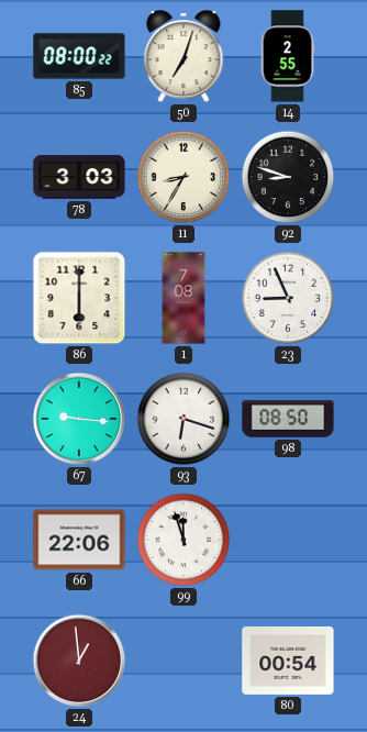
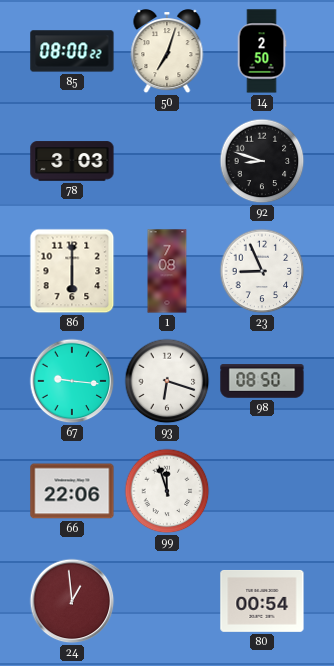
14: 2:55 -> 2:50 (262, 51)
11: 8:35 -> none (183, 177)
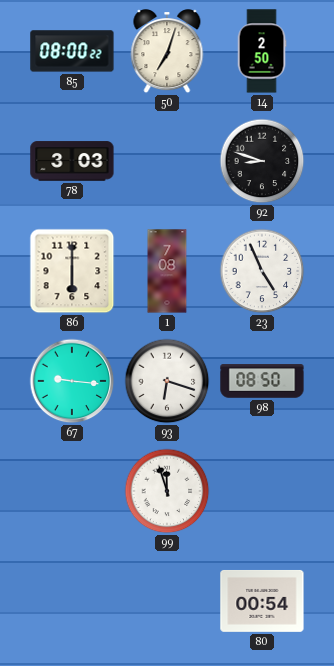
23: 8:56 -> 4:56 (262, 271)
66: 22:06 -> none (72, 491)
24: 12:59 -> none (72, 601)
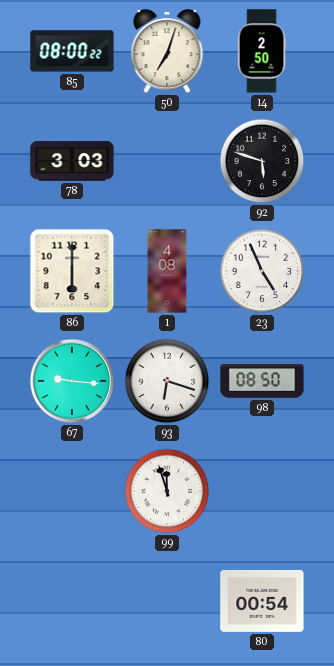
92: 8:48 -> 5:48 (262, 161)
1: 7:08 -> 4:08 (167, 271)
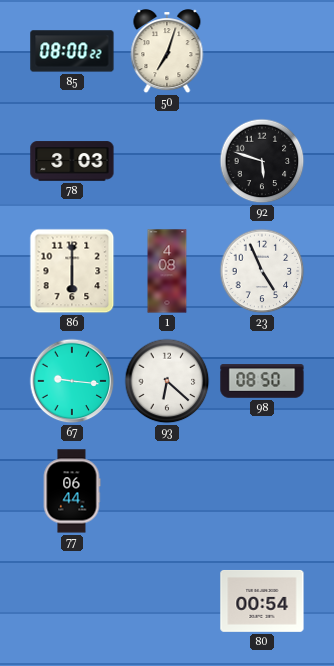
14: 2:50 -> none (262, 51)
93: 6:18 -> 6:22 (167, 381)
77: none -> 06:44 (72, 491)
99: 11:57 -> none (167, 491)
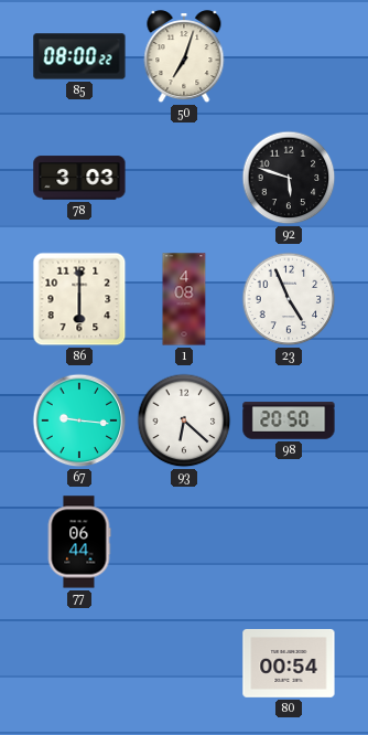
98: 08:50 -> 20:50 (289, 420)
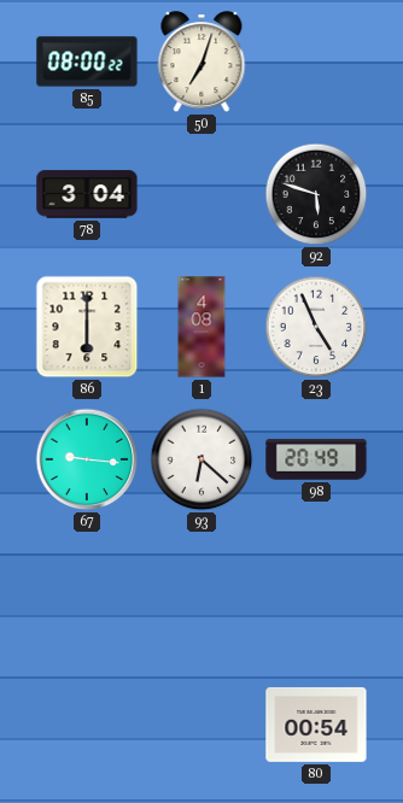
78: 3:03 -> 3:04 (87, 194)
98: 20:50 -> 20:49 (316, 459)
77: 06:44 -> none (79, 542)
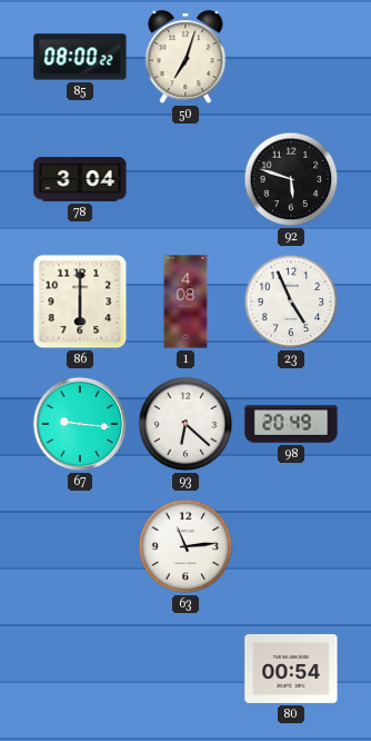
63: none -> 11:14 (185, 546)
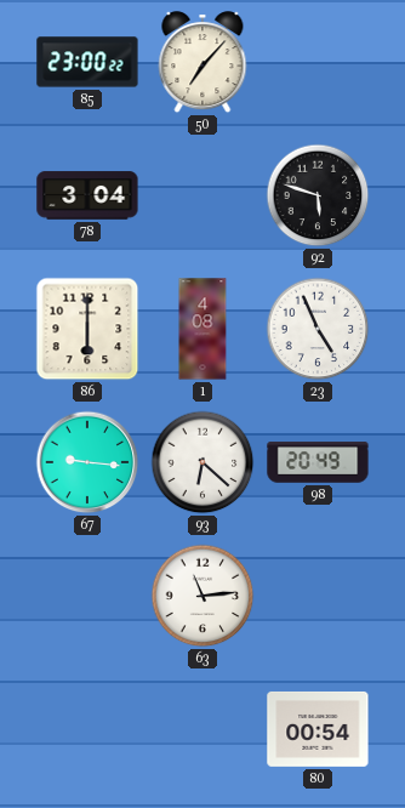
85: 08:00 -> 23:00 (87, 62)
50: 7:03 -> 7:07 (202, 63)
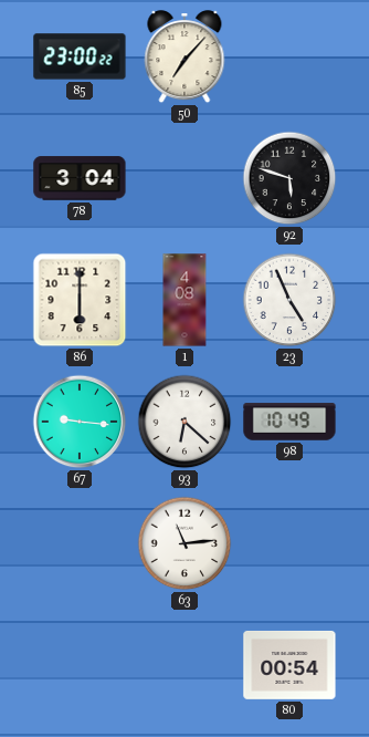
98: 20:49 -> 10:49 (289, 422)
